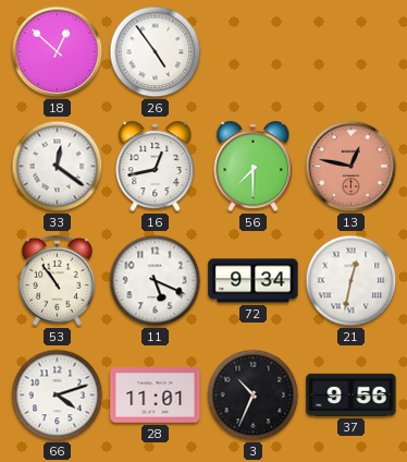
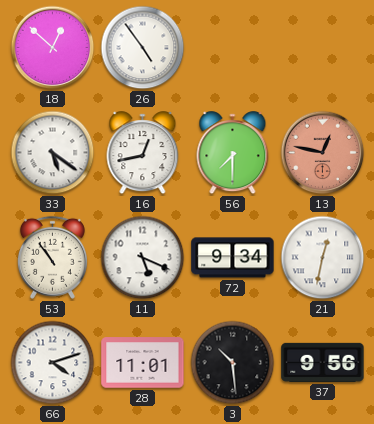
33: 12:21 -> 5:21 (53, 153)
3: 10:34 -> 10:29 (233, 363)
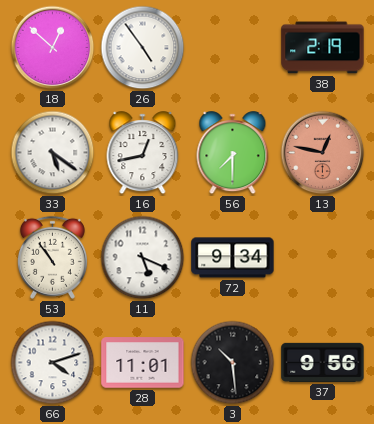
38: none -> 2:19 (323, 48)
21: 12:32 -> none (323, 258)
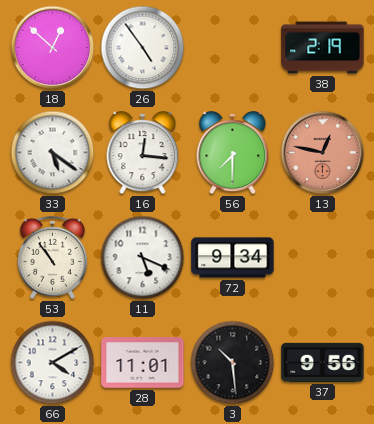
16: 12:43 -> 12:16 (143, 153)
66: 4:12 -> 4:10 (53, 363)
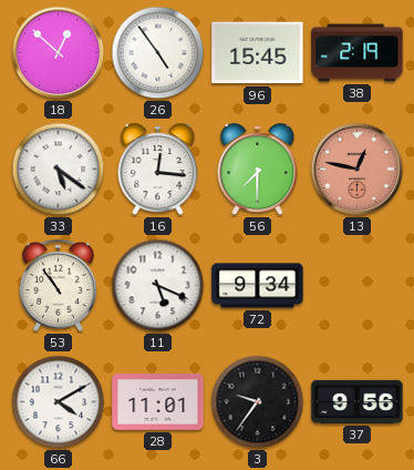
96: none -> 15:45 (258, 53)
3: 10:29 -> 9:36 (258, 402)
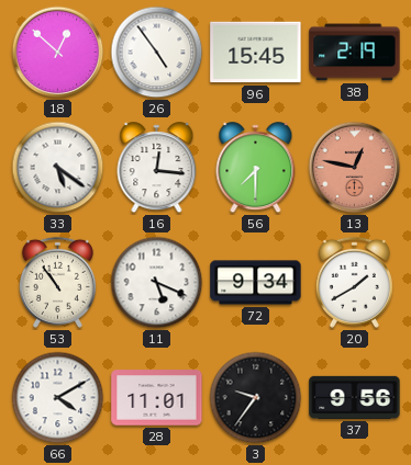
20: none -> 1:40 (354, 282)
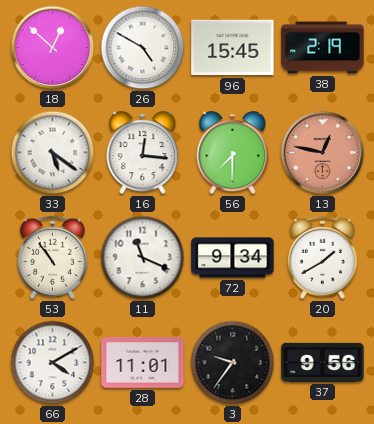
26: 4:54 -> 4:50 (143, 48)
11: 5:19 -> 11:19 (143, 258)
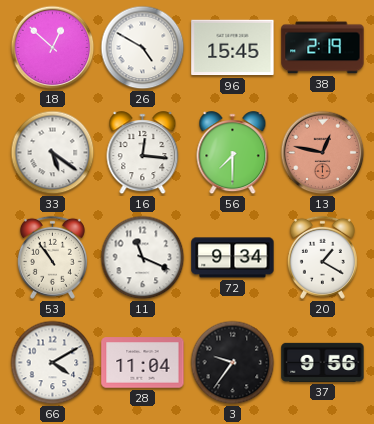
20: 1:40 -> 1:20 (322, 257)
28: 11:01 -> 11:04 (143, 363)
